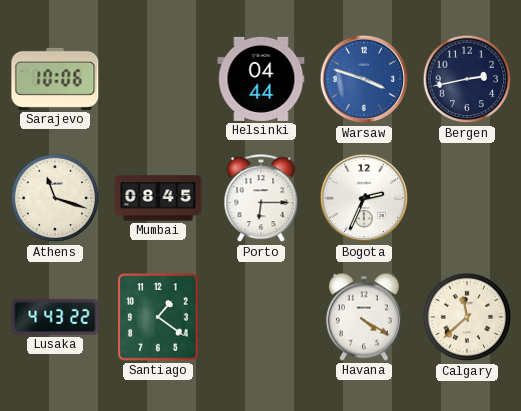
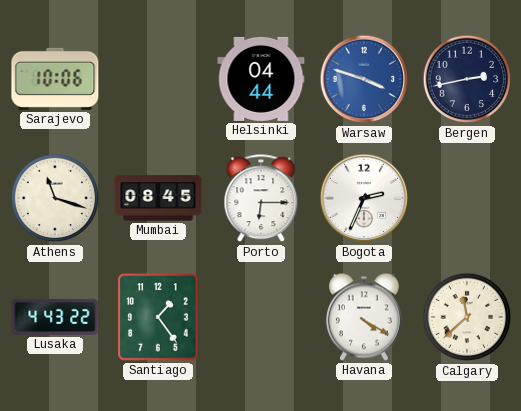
Santiago: 1:21 -> 1:24 (158, 317)
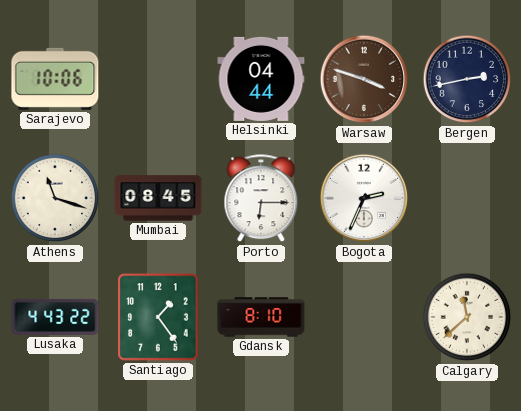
Warsaw dial: blue -> brown (364, 79)
Gdansk: none -> 8:10 (261, 317)
Havana: 4:20 -> none (364, 317)
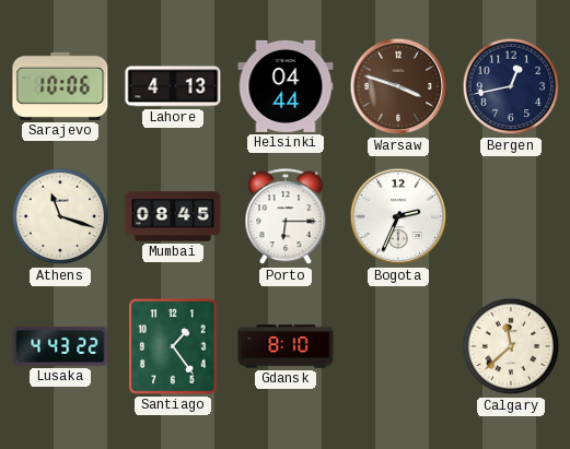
Lahore: none -> 4:13 (173, 86)
Bergen: 2:43 -> 12:43 (511, 86)
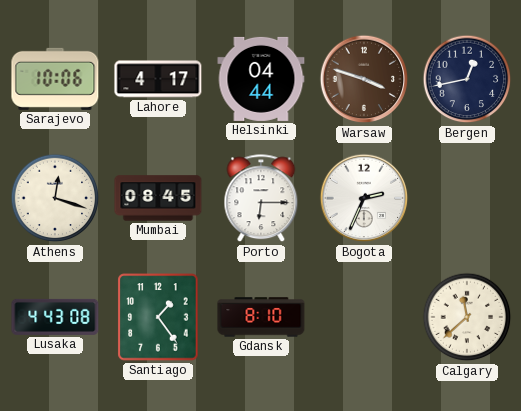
Lahore: 4:13 -> 4:17 (158, 79)
Athens: 11:18 -> 12:18 (55, 198)
Lusaka: 4:43:22 -> 4:43:08 (55, 317)
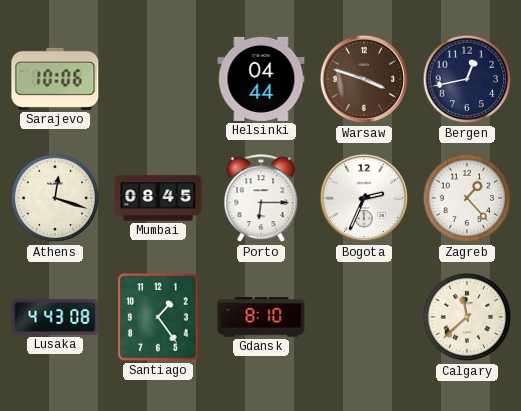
Lahore: 4:17 -> none (158, 79)
Zagreb: none -> 1:23 (467, 198)
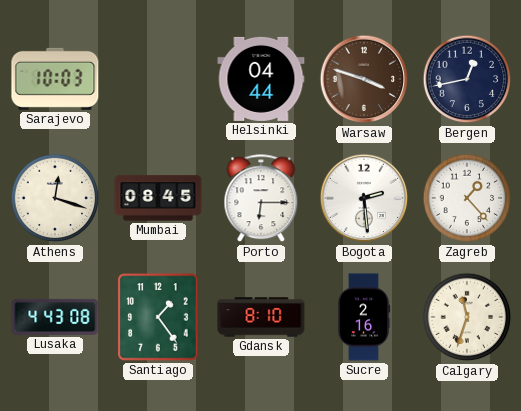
Sarajevo: 10:06 -> 10:03 (55, 79)
Bogota: 2:34 -> 2:29 (364, 198)
Sucre: none -> 2:16 (364, 317)
Calgary: 11:38 -> 11:33 (467, 317)
